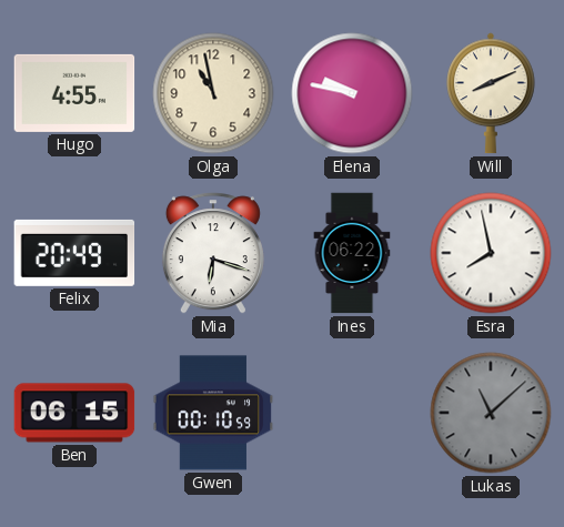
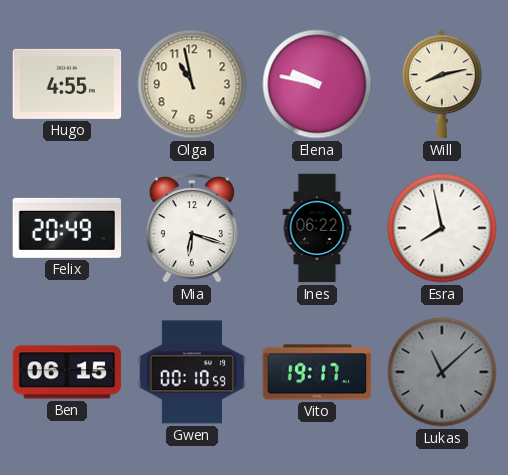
Will: 8:11 -> 8:13 (442, 84)
Vito: none -> 19:17 (317, 372)
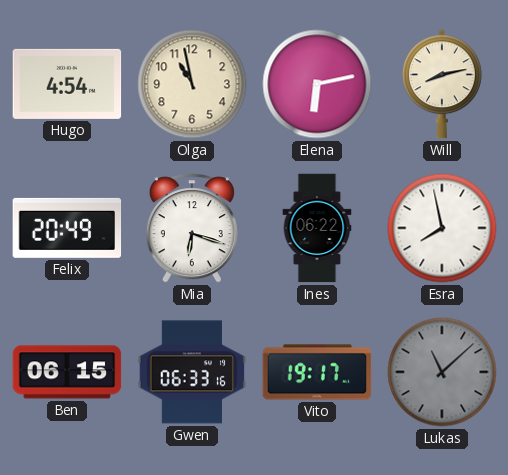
Hugo: 4:55 -> 4:54 (67, 84)
Elena: 9:47 -> 6:13 (317, 84)
Gwen: 00:10 -> 06:33 (192, 372)
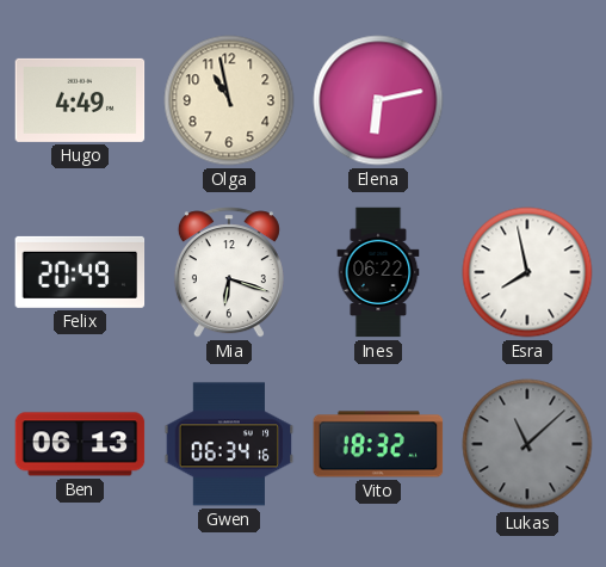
Hugo: 4:54 -> 4:49 (80, 100)
Will: 8:13 -> none (442, 84)
Ben: 06:15 -> 06:13 (80, 444)
Gwen: 06:33 -> 06:34 (229, 444)
Vito: 19:17 -> 18:32 (378, 444)
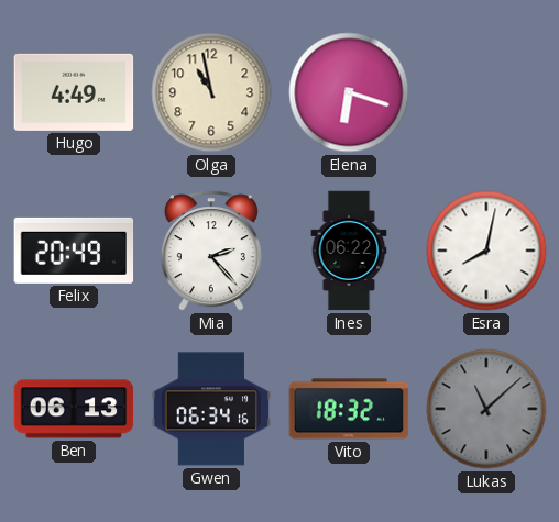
Elena: 6:13 -> 6:18 (349, 92)
Mia: 6:18 -> 2:23 (211, 251)
Esra: 7:58 -> 8:02 (486, 251)
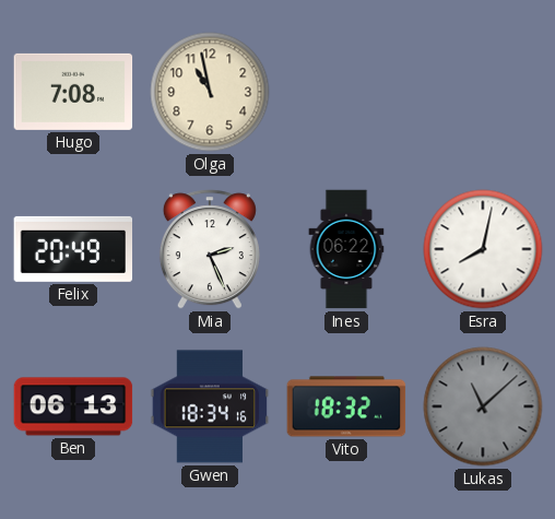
Hugo: 4:49 -> 7:08 (73, 92)
Elena: 6:18 -> none (349, 92)
Mia: 2:23 -> 2:26 (210, 249)
Gwen: 06:34 -> 18:34 (210, 406)
